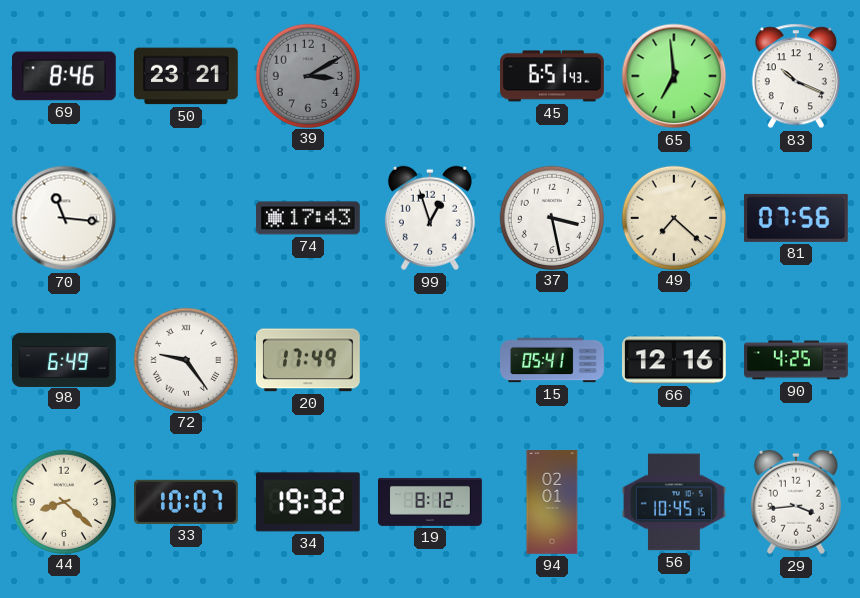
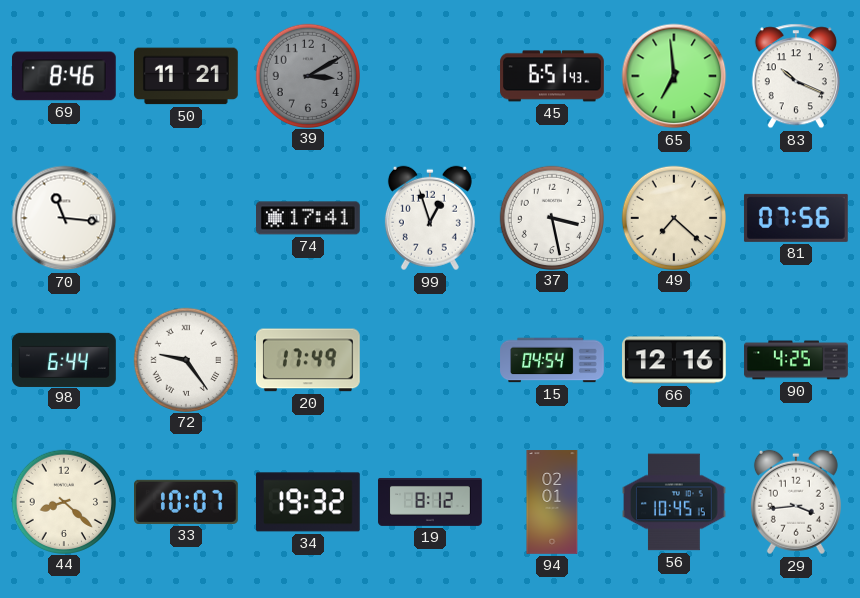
50: 23:21 -> 11:21 (187, 76)
74: 17:43 -> 17:41 (309, 218)
98: 6:49 -> 6:44 (64, 359)
15: 05:41 -> 04:54 (552, 360)
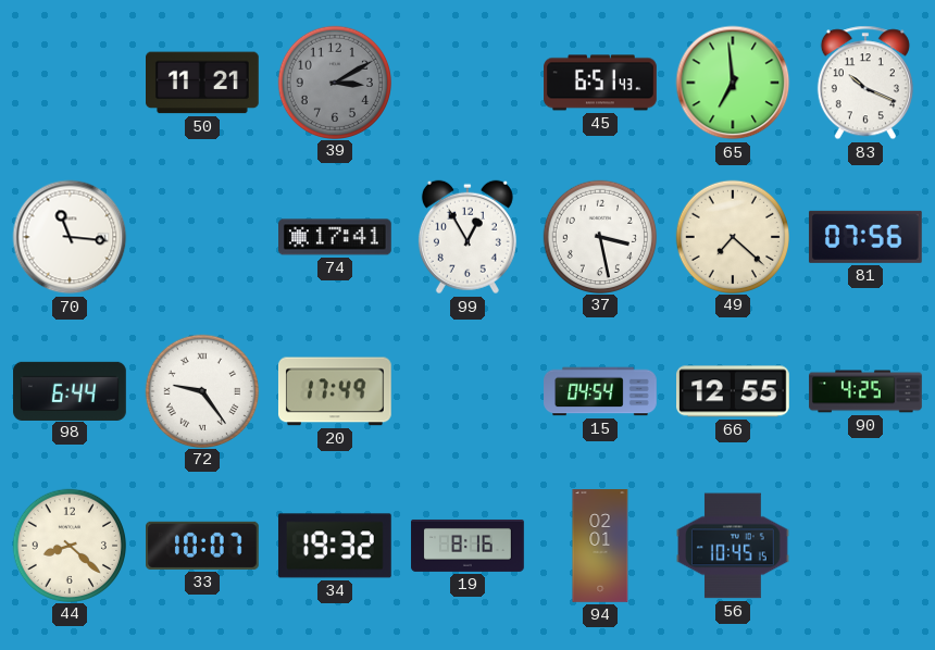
69: 8:46 -> none (64, 76)
99: 12:57 -> 12:55 (467, 237)
66: 12:16 -> 12:55 (734, 391)
19: 8:12 -> 8:16 (467, 546)
29: 3:44 -> none (796, 502)
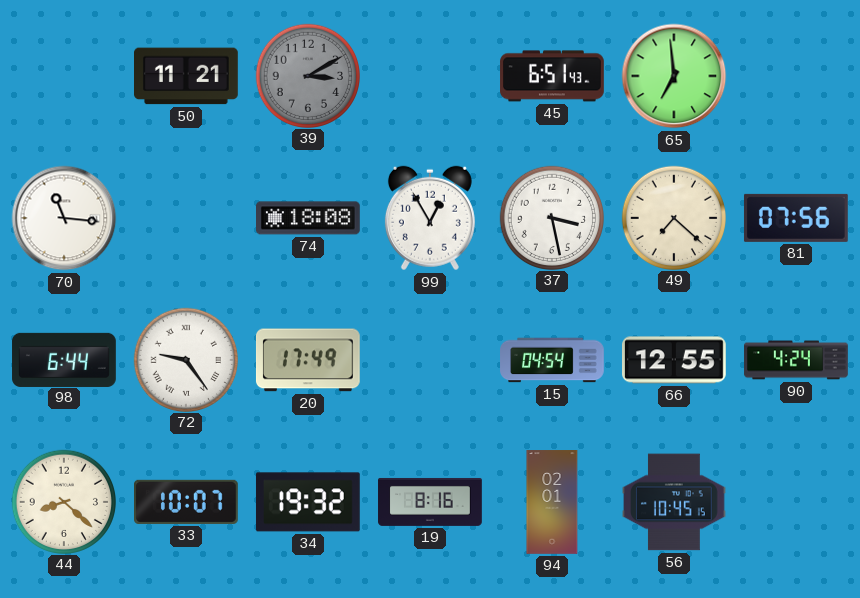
83: 10:19 -> none (865, 83)
74: 17:41 -> 18:08 (309, 218)
90: 4:25 -> 4:24 (796, 360)
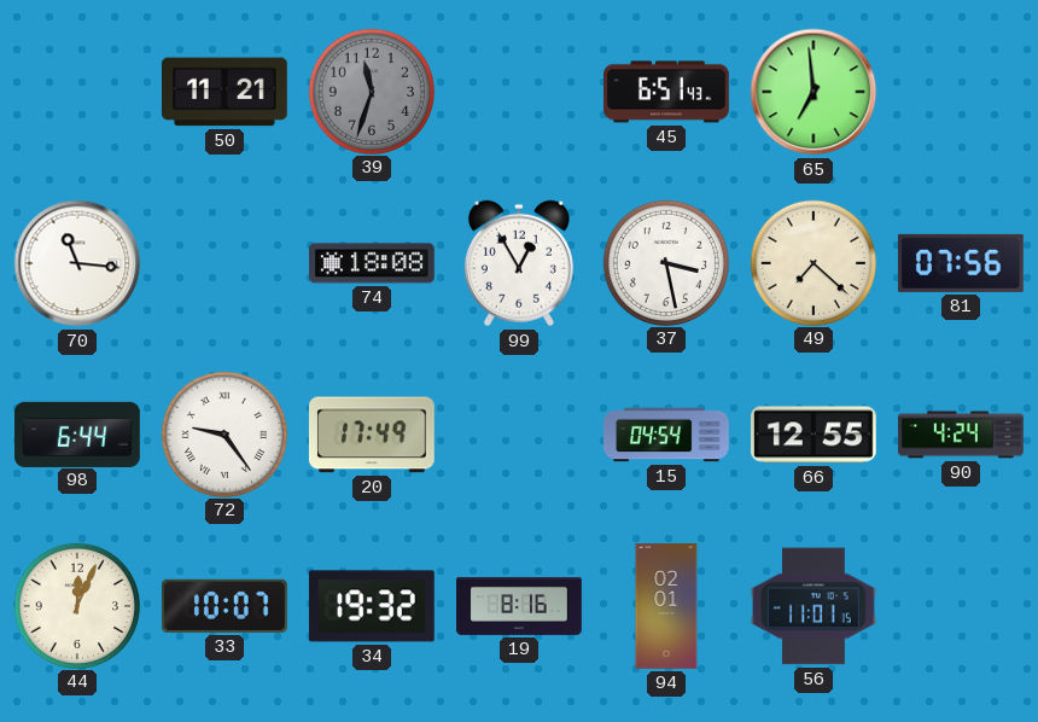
39: 3:10 -> 11:33 (371, 91)
44: 8:22 -> 12:04 (76, 605)
56: 10:45 -> 11:01 (815, 606)
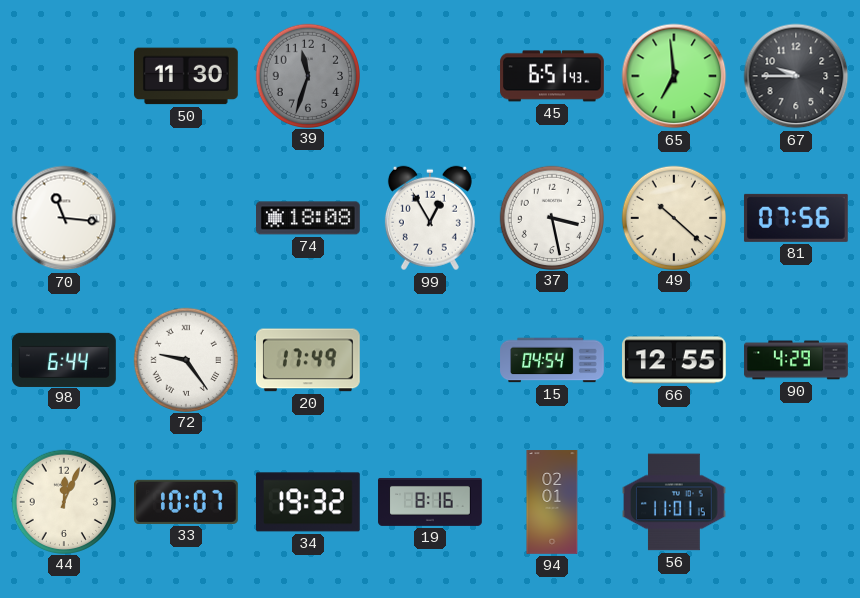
50: 11:21 -> 11:30 (187, 76)
67: none -> 9:45 (796, 76)
49: 7:22 -> 10:22 (673, 217)
90: 4:24 -> 4:29 (796, 360)
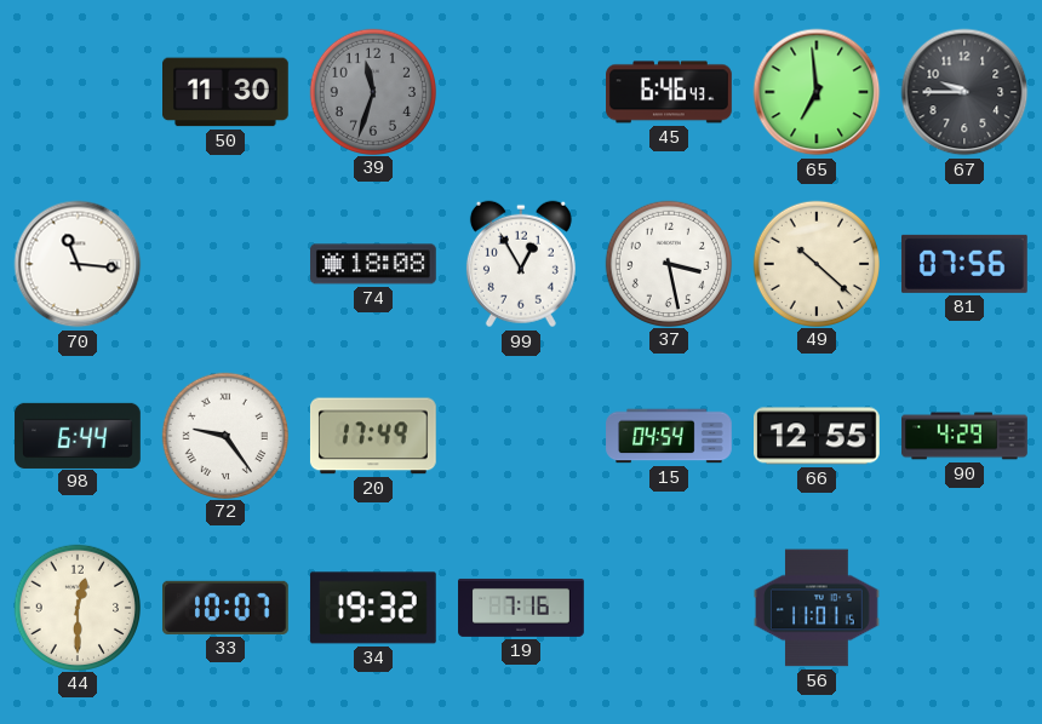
45: 6:51 -> 6:46 (669, 92)
44: 12:04 -> 12:30 (76, 607)
19: 8:16 -> 7:16 (521, 608)
94: 02:01 -> none (552, 502)
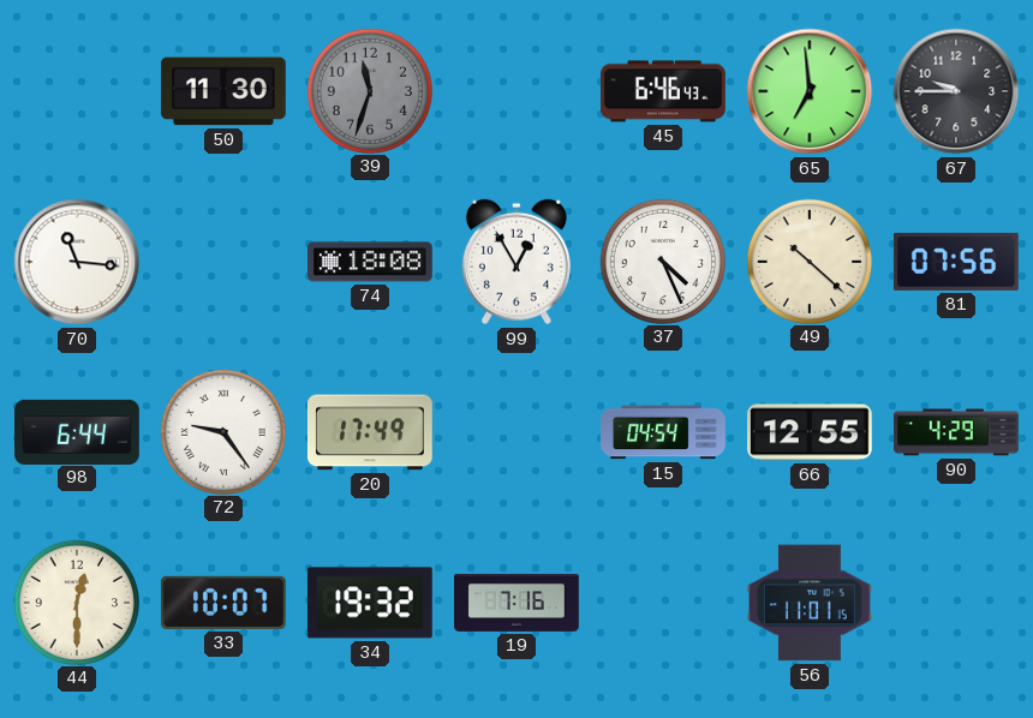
37: 3:28 -> 4:26 (662, 261)
